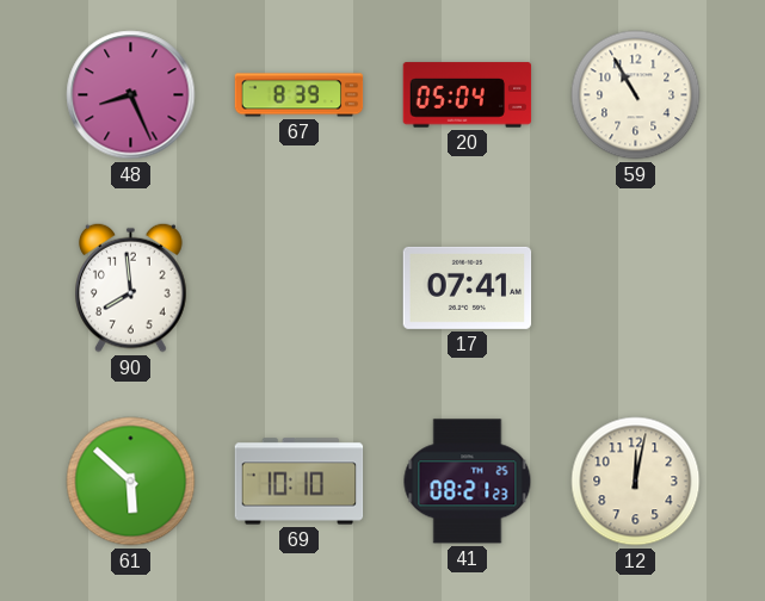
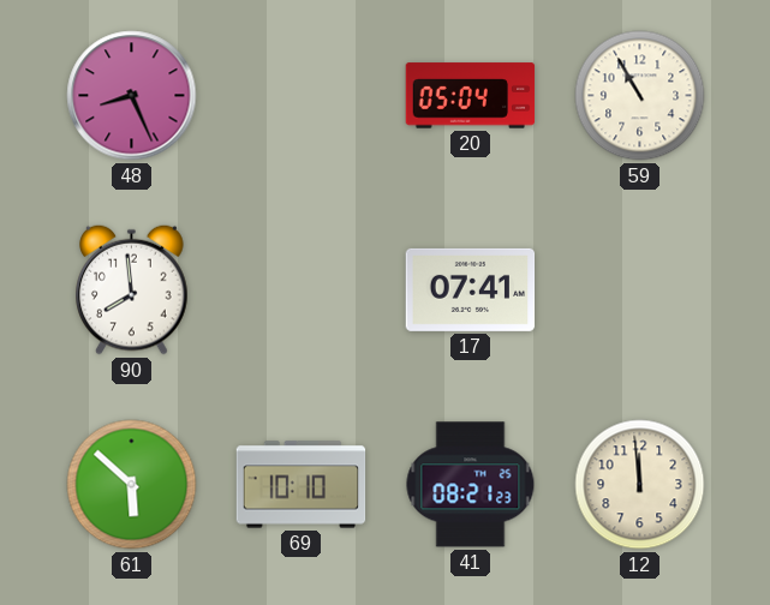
67: 8:39 -> none (300, 95)
12: 12:02 -> 11:59 (640, 485)
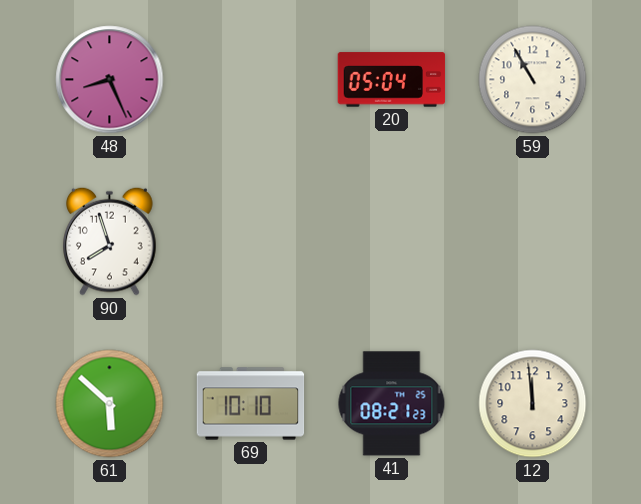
90: 7:59 -> 7:57 (110, 241)
17: 07:41 -> none (471, 289)
